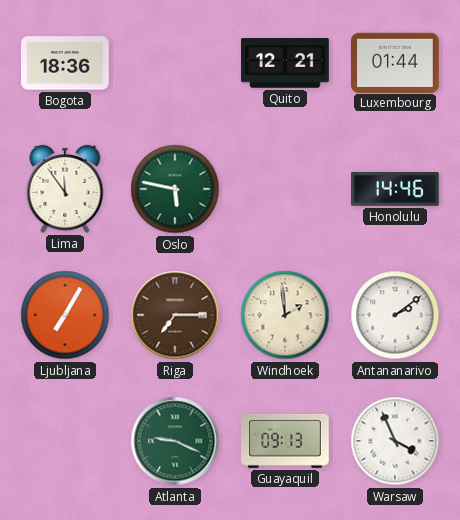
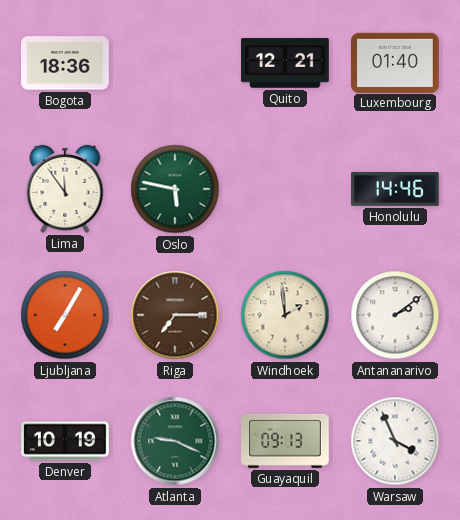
Luxembourg: 01:44 -> 01:40 (396, 62)
Denver: none -> 10:19 (65, 441)
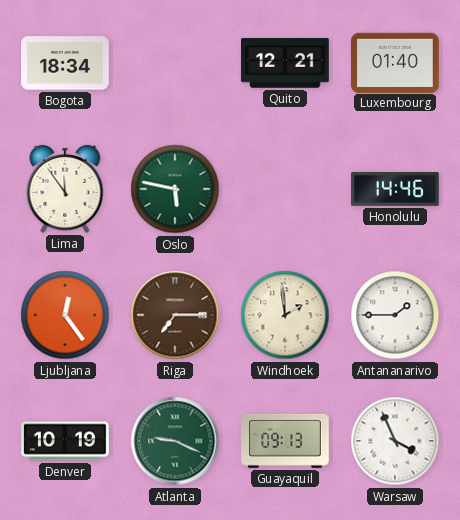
Bogota: 18:36 -> 18:34 (66, 63)
Ljubljana: 7:05 -> 12:24 (65, 315)
Antananarivo: 2:09 -> 1:45 (395, 315)
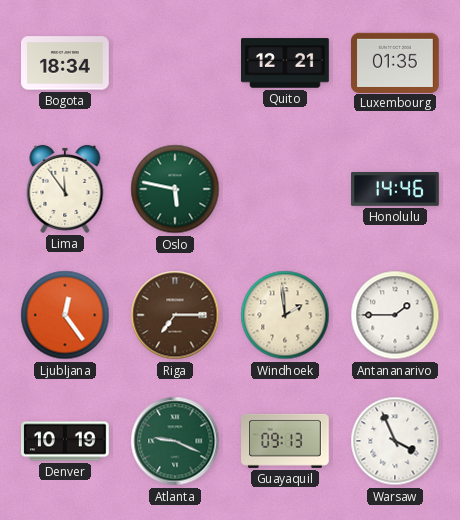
Luxembourg: 01:40 -> 01:35 (396, 62)
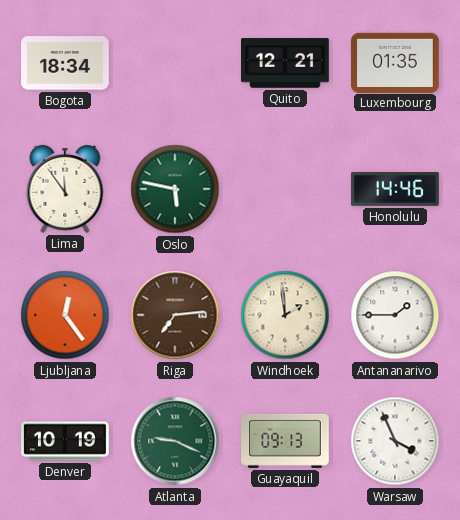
Riga: 7:15 -> 7:14 (175, 315)
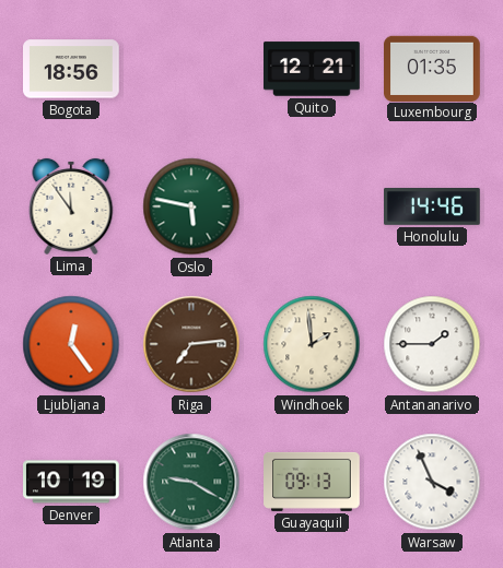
Bogota: 18:34 -> 18:56 (72, 69)
Atlanta: 9:19 -> 9:20 (191, 482)
